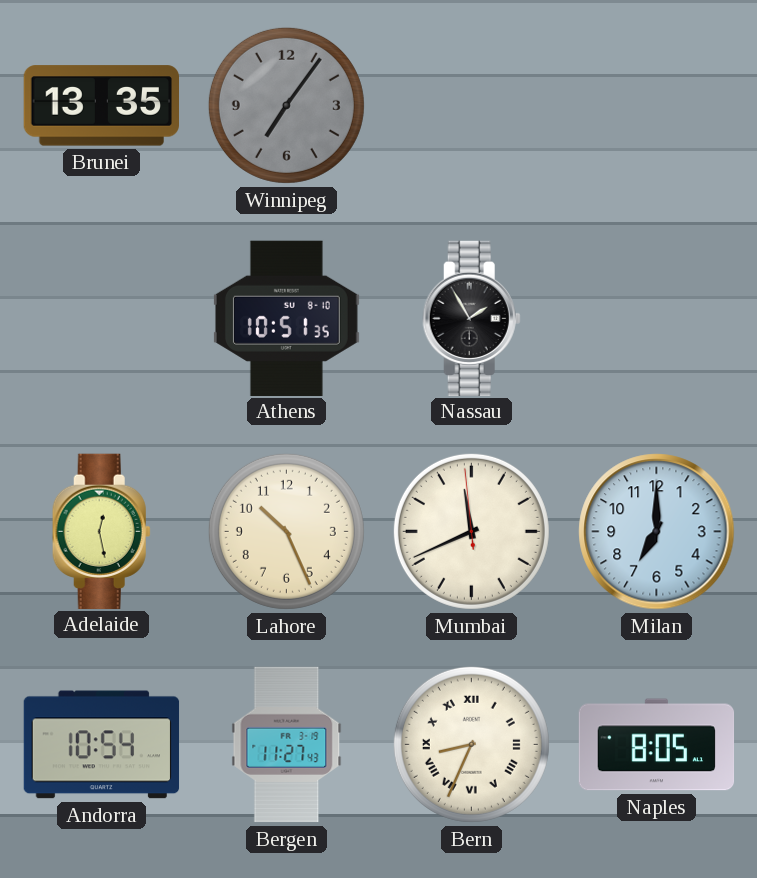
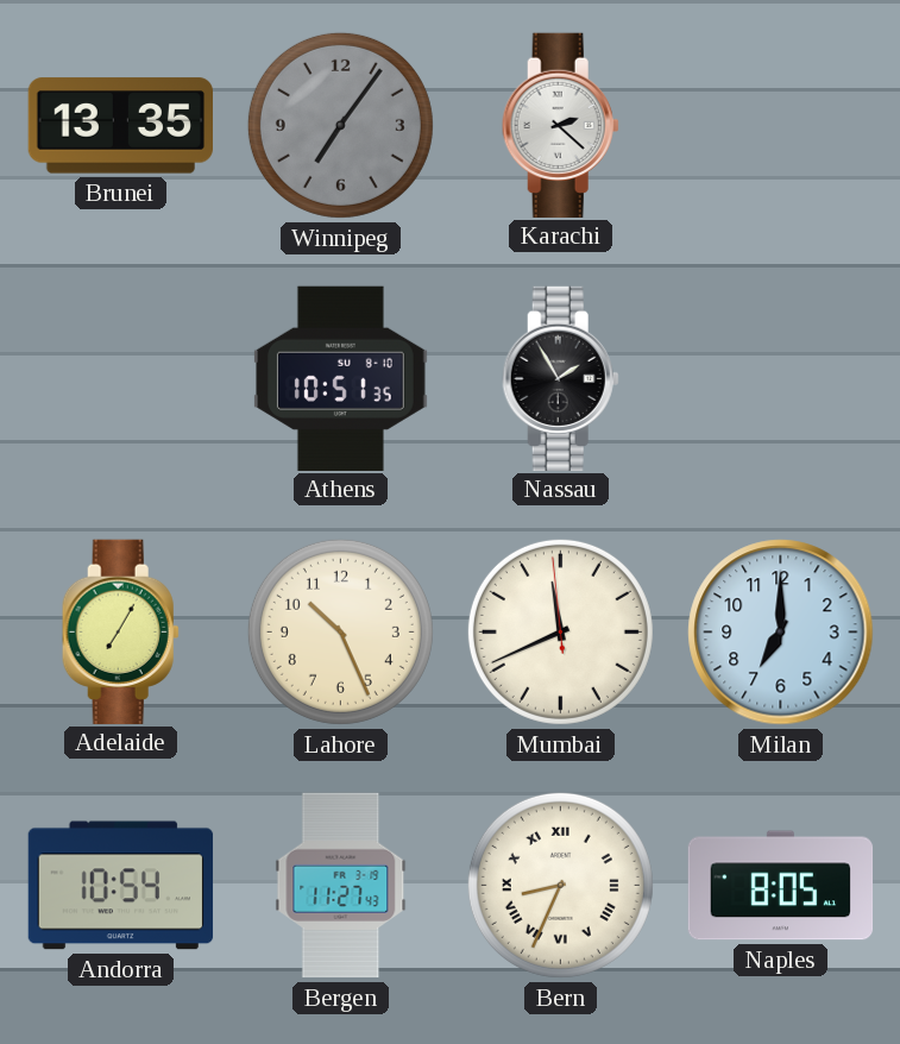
Karachi: none -> 2:22 (560, 125)
Adelaide: 12:28 -> 7:05 (120, 631)
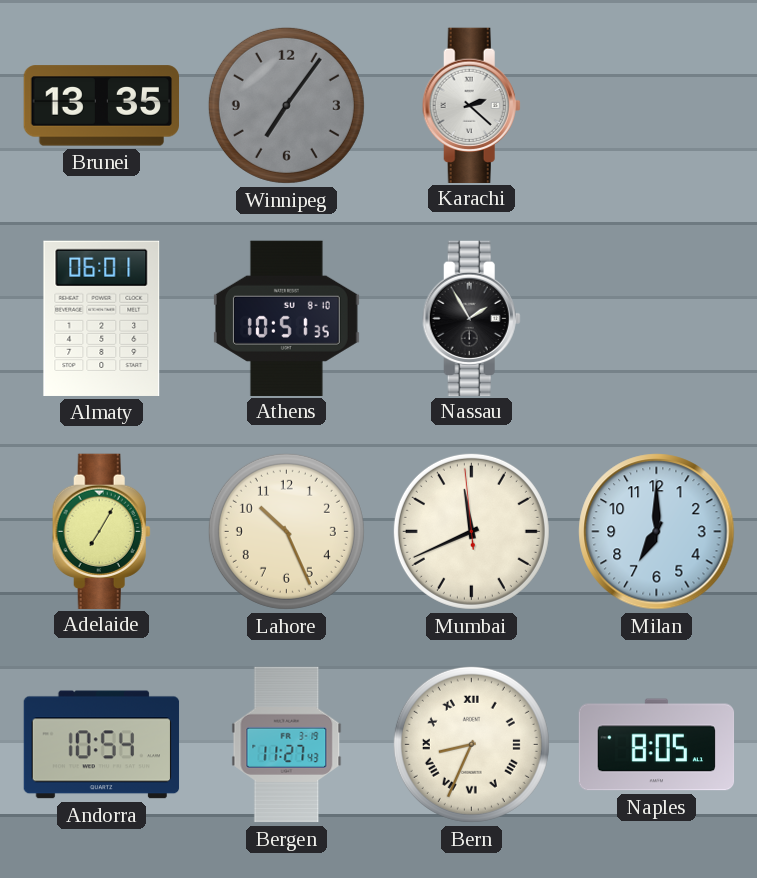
Almaty: none -> 06:01 (102, 318)
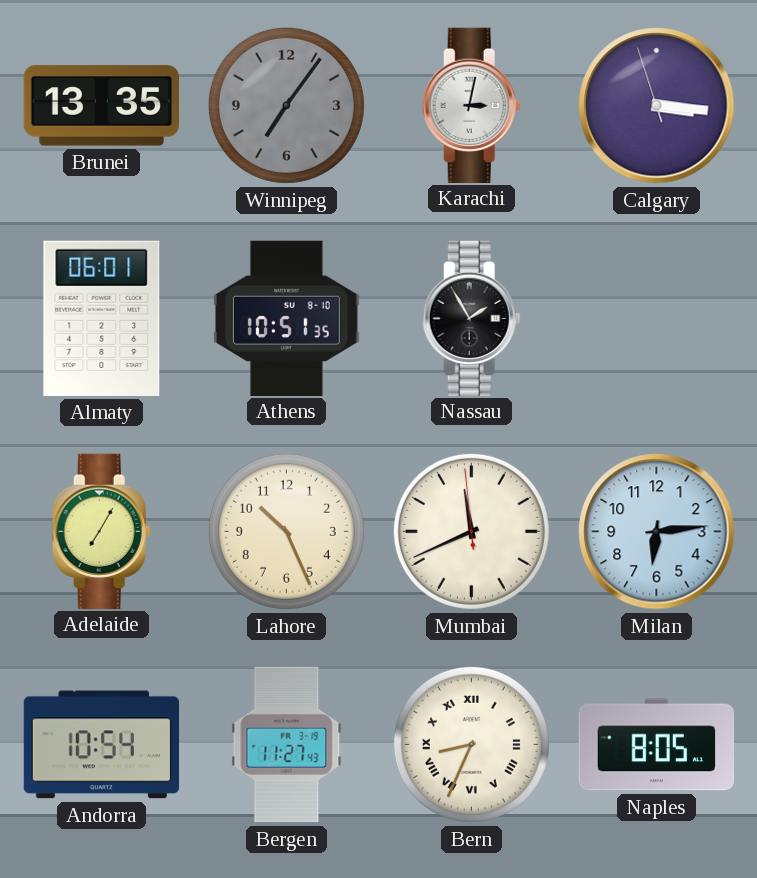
Karachi: 2:22 -> 3:02 (471, 105)
Calgary: none -> 3:15 (657, 106)
Milan: 7:00 -> 6:14 (657, 532)
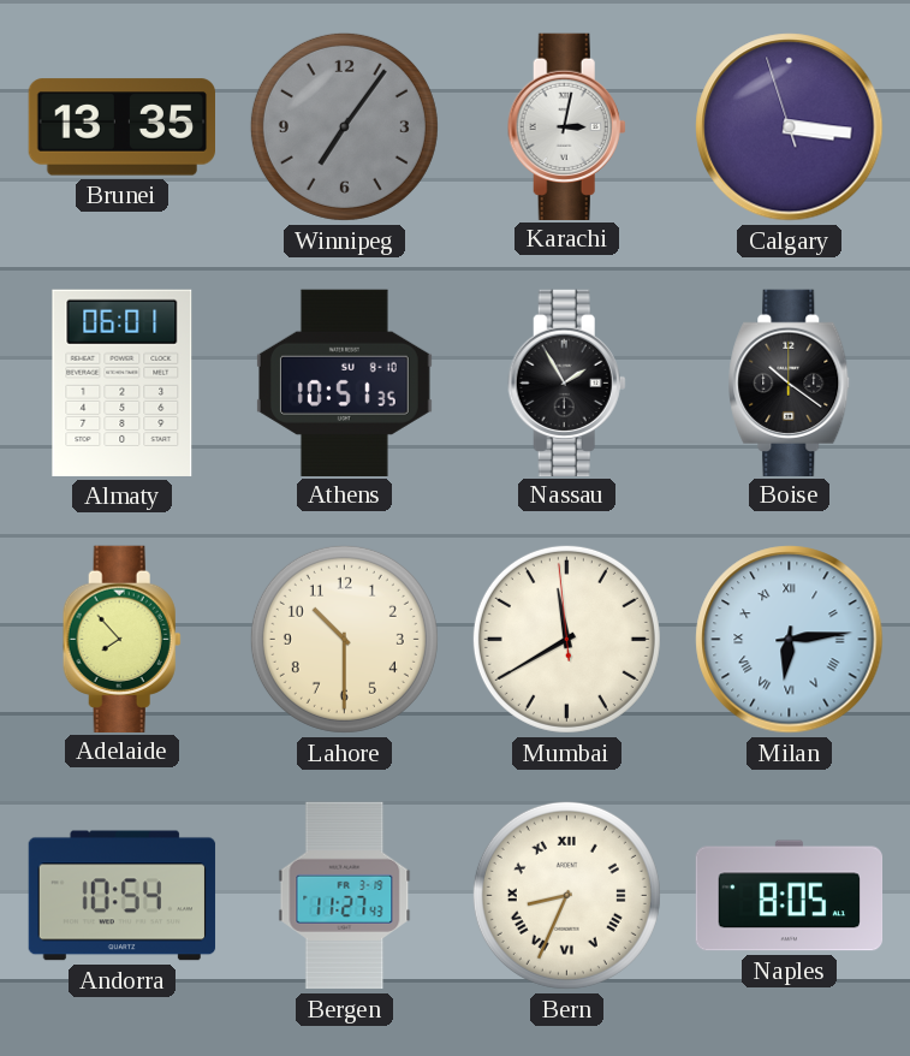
Boise: none -> 10:21 (790, 382)
Adelaide: 7:05 -> 7:53 (121, 639)
Lahore: 10:26 -> 10:30 (344, 639)
Mumbai: 11:40 -> 11:39 (566, 639)
Milan numerals: Arabic -> Roman (790, 640)
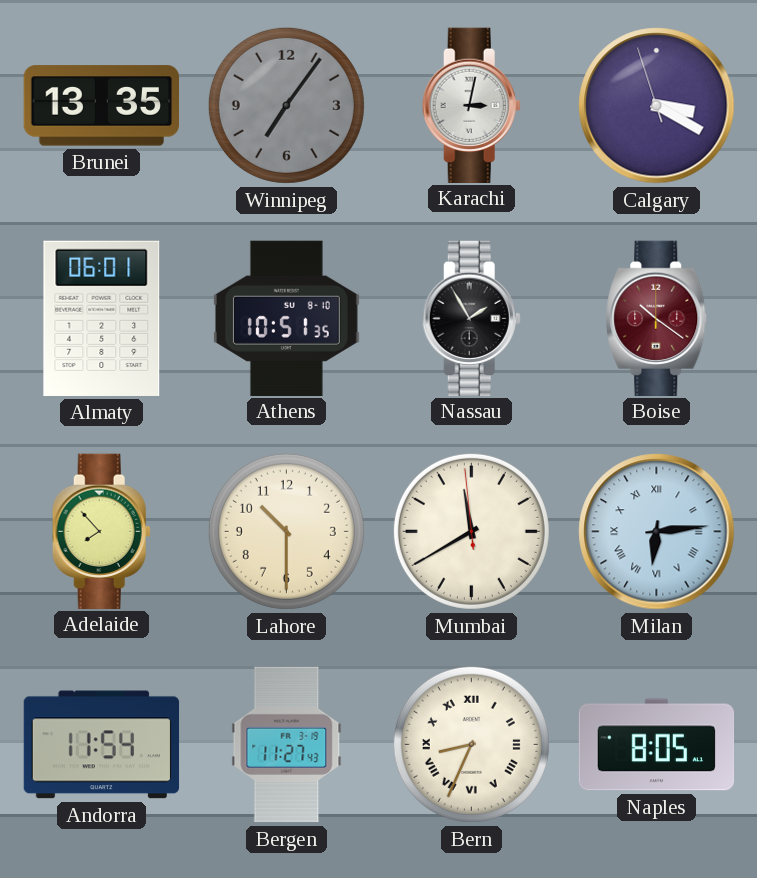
Calgary: 3:15 -> 3:19 (657, 106)
Boise dial: black -> burgundy (657, 318)
Andorra: 10:54 -> 11:54 (102, 745)
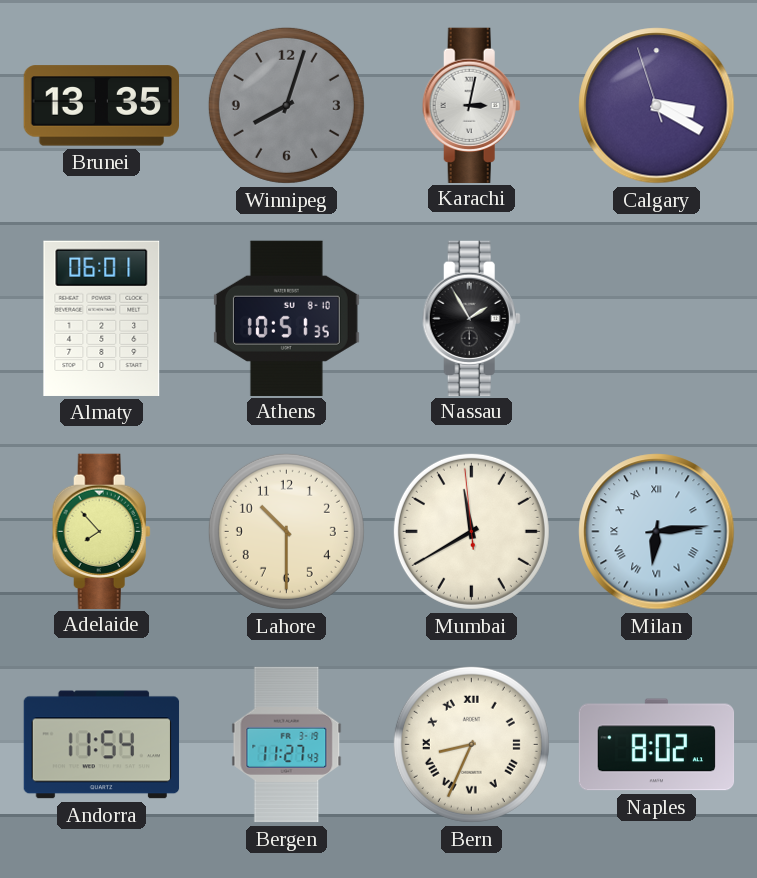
Winnipeg: 7:06 -> 8:03 (286, 105)
Boise: 10:21 -> none (657, 318)
Naples: 8:05 -> 8:02 (657, 745)
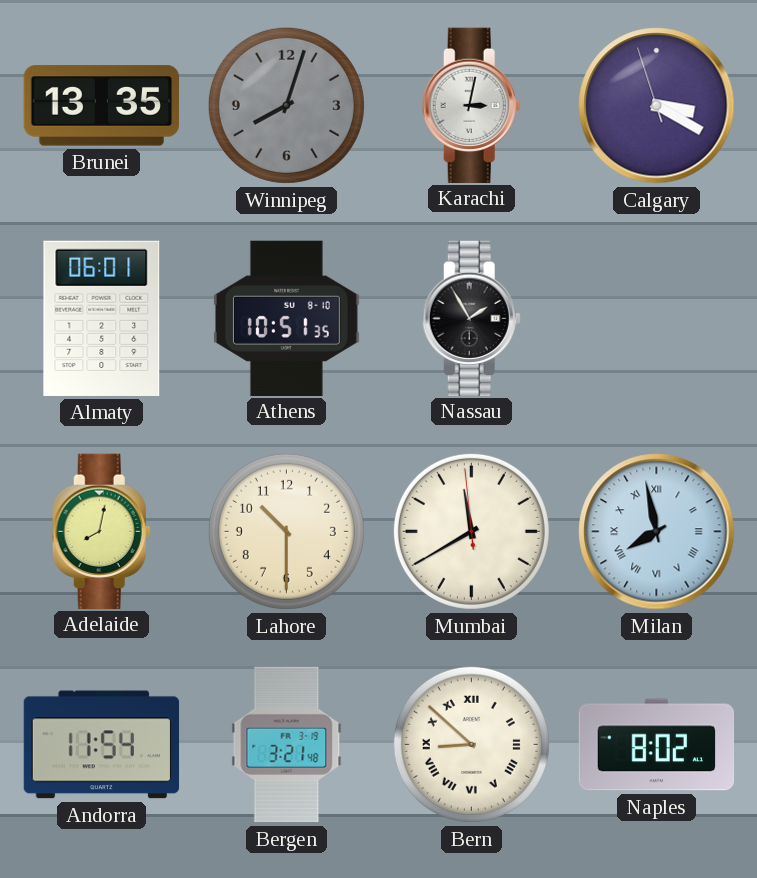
Adelaide: 7:53 -> 8:02 (101, 531)
Milan: 6:14 -> 7:58 (657, 532)
Bergen: 11:27 -> 3:21 (287, 745)
Bern: 8:34 -> 8:52 (471, 744)
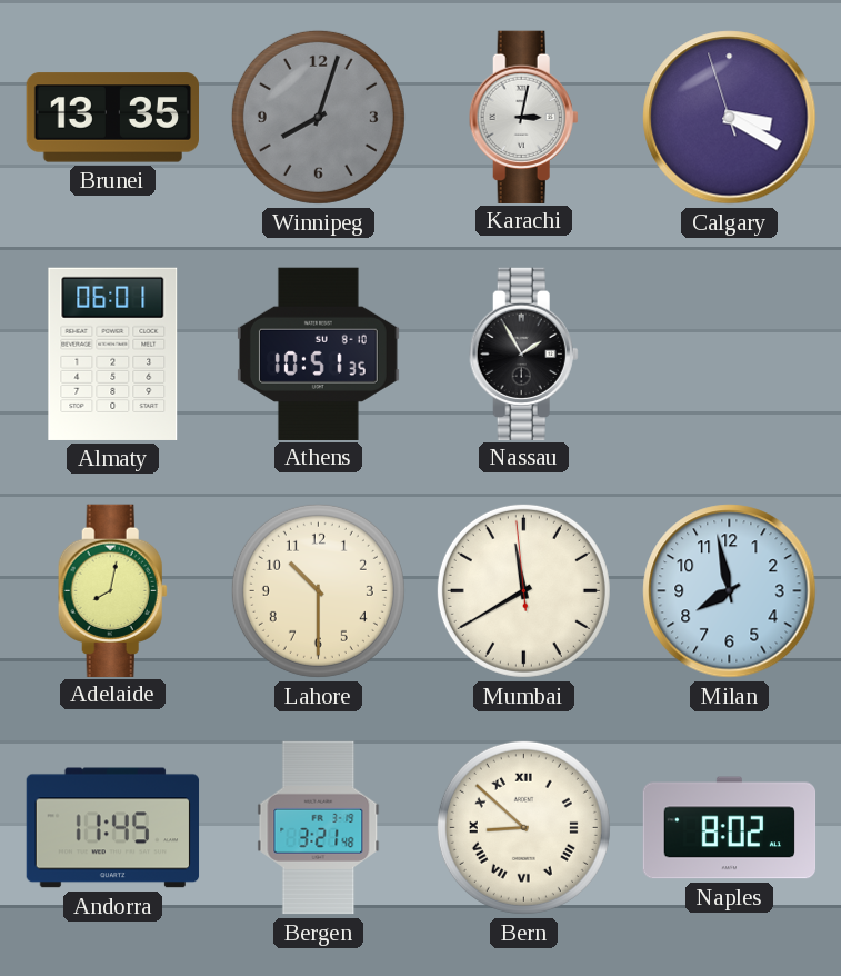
Milan numerals: Roman -> Arabic (730, 591)
Andorra: 11:54 -> 11:45 (113, 828)
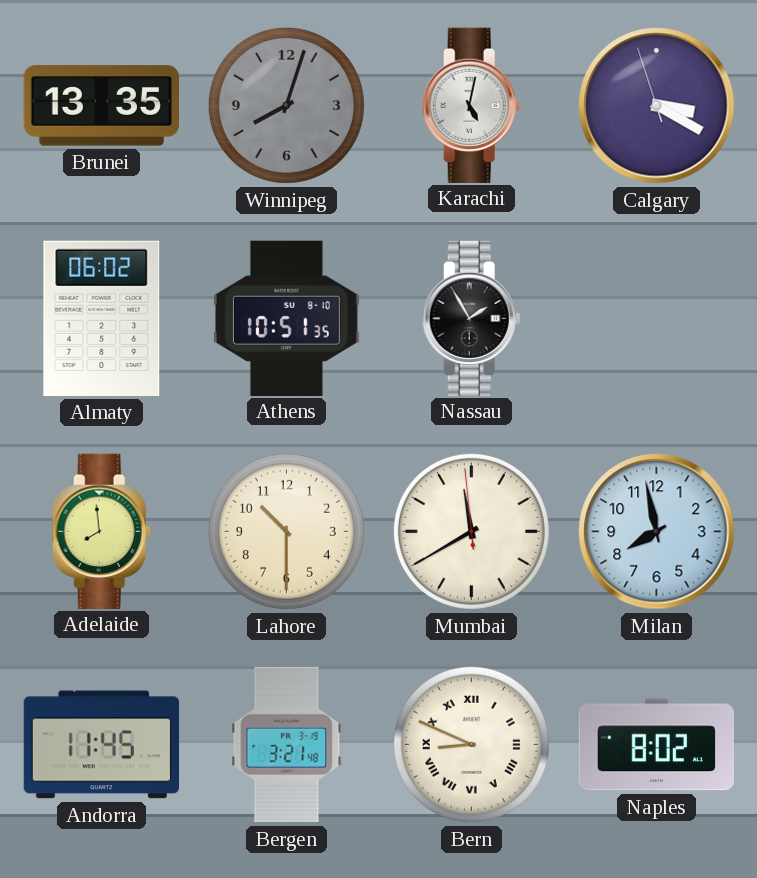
Karachi: 3:02 -> 5:02 (471, 105)
Almaty: 06:01 -> 06:02 (102, 318)
Adelaide: 8:02 -> 7:59 (101, 531)
Bern: 8:52 -> 8:49 (471, 744)
